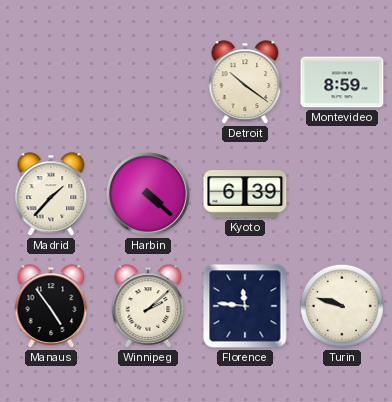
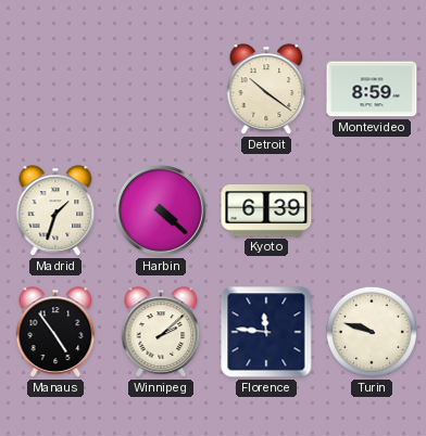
Madrid: 1:37 -> 1:33 (55, 210)
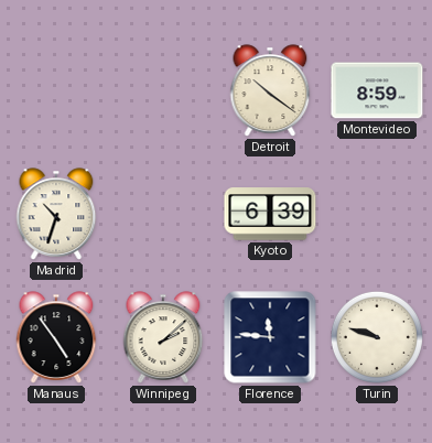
Madrid: 1:33 -> 10:33 (56, 214)
Harbin: 4:22 -> none (161, 210)
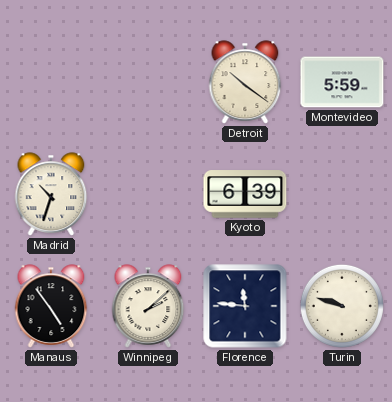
Montevideo: 8:59 -> 5:59 (342, 82)
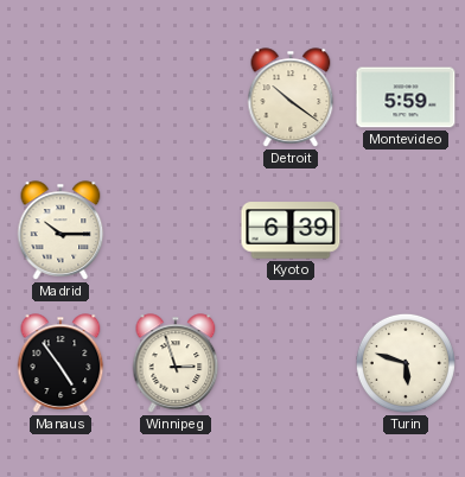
Madrid: 10:33 -> 10:15 (60, 230)
Winnipeg: 2:08 -> 2:57 (176, 363)
Florence: 11:46 -> none (245, 306)
Turin: 9:48 -> 5:48 (406, 363)
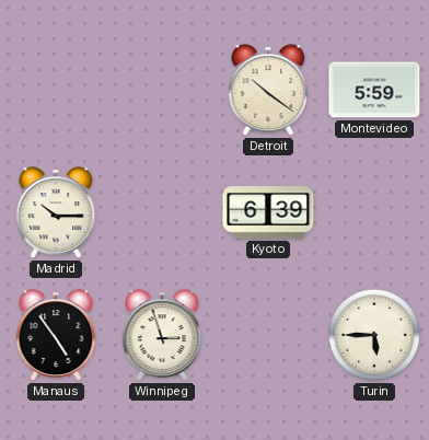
Turin: 5:48 -> 5:45 (374, 335)
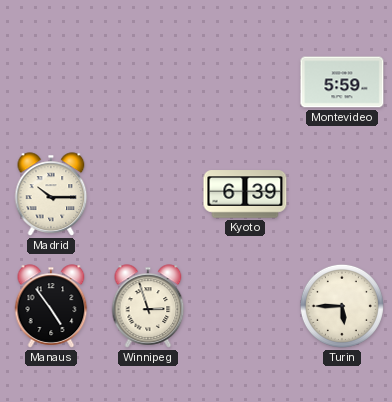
Detroit: 10:21 -> none (268, 90)
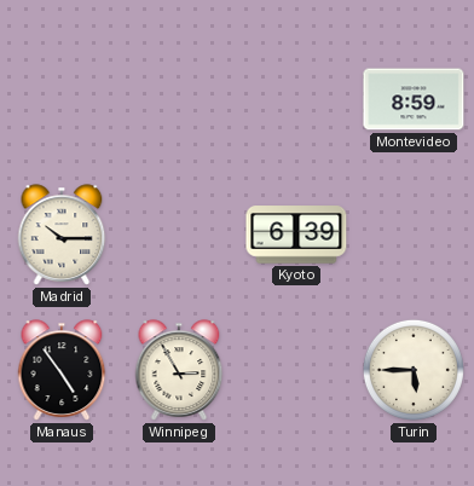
Montevideo: 5:59 -> 8:59 (414, 99)
Winnipeg: 2:57 -> 2:55 (179, 370)
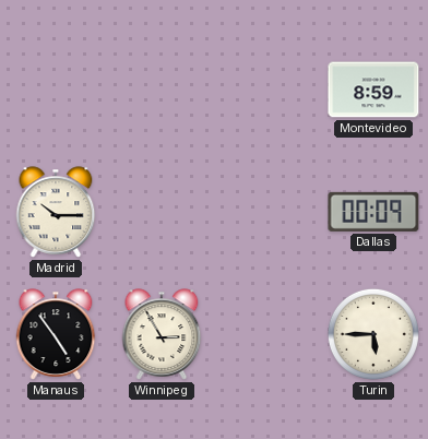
Kyoto: 6:39 -> none (296, 235)
Dallas: none -> 00:09 (373, 212)
